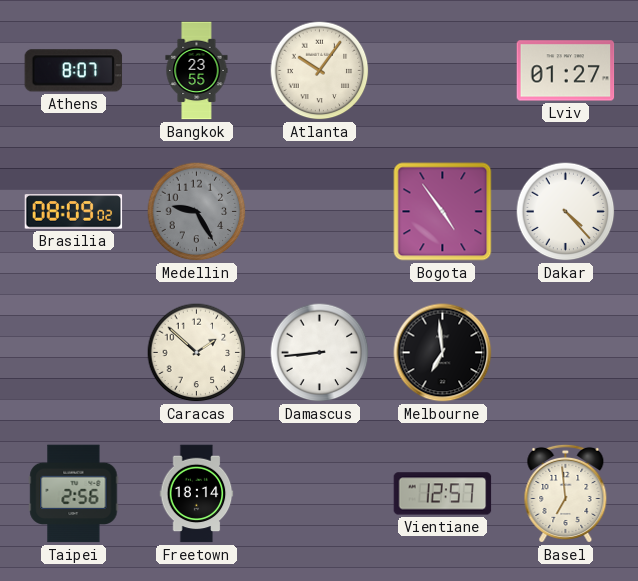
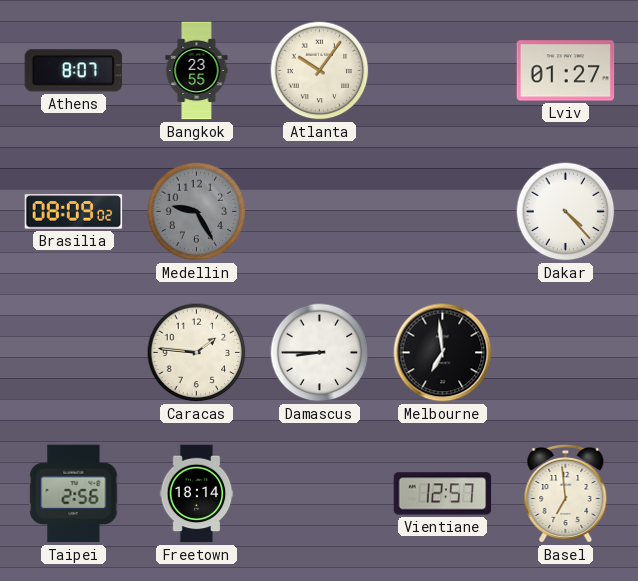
Bogota: 4:54 -> none (443, 212)
Caracas: 1:52 -> 1:46 (197, 353)
Damascus: 8:44 -> 8:45 (320, 353)
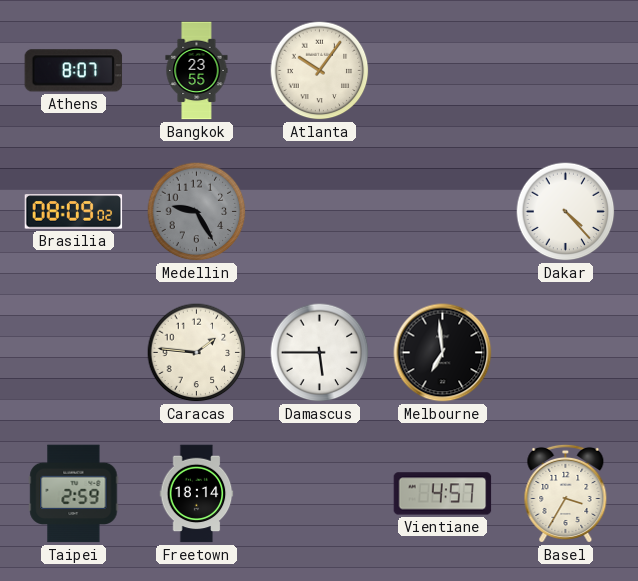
Lviv: 01:27 -> none (566, 71)
Damascus: 8:45 -> 5:45 (320, 353)
Taipei: 2:56 -> 2:59 (74, 494)
Vientiane: 12:57 -> 4:57 (443, 494)
Basel: 6:59 -> 3:35 (566, 493)
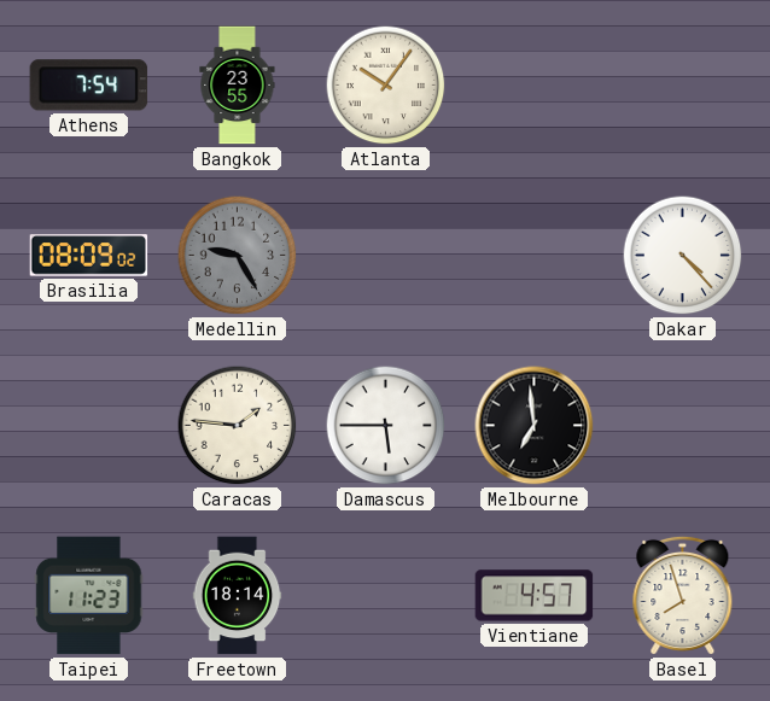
Athens: 8:07 -> 7:54 (89, 86)
Taipei: 2:59 -> 11:23 (89, 596)
Basel: 3:35 -> 7:57 (683, 595)
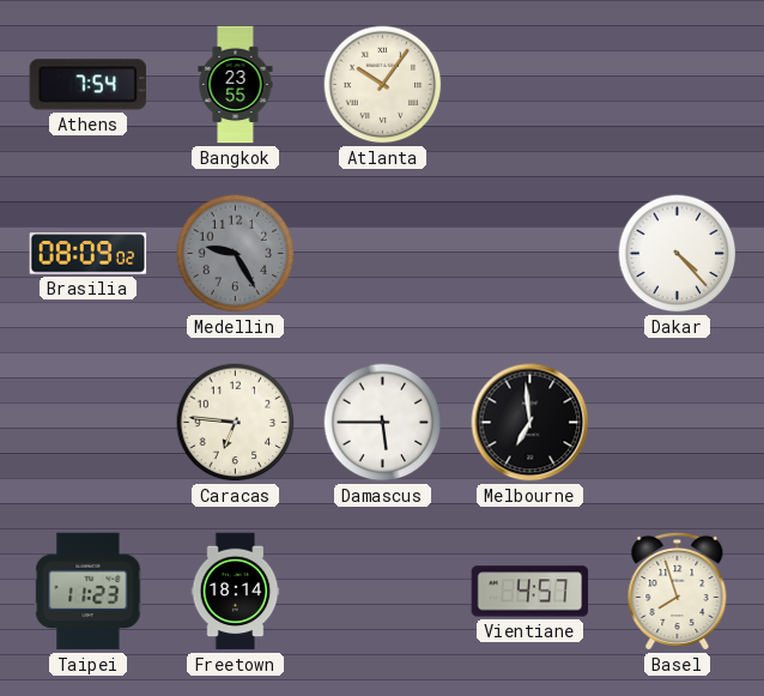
Caracas: 1:46 -> 6:46 (236, 423)
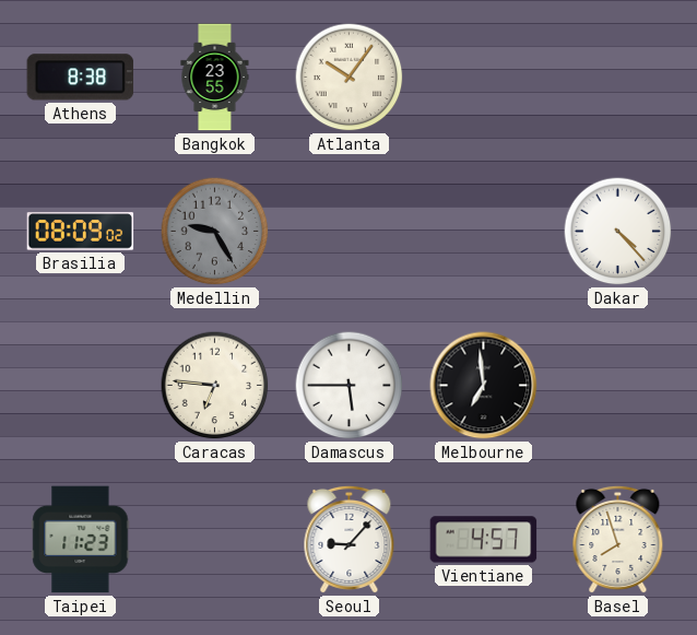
Athens: 7:54 -> 8:38 (81, 78)
Freetown: 18:14 -> none (236, 592)
Seoul: none -> 9:07 (350, 539)
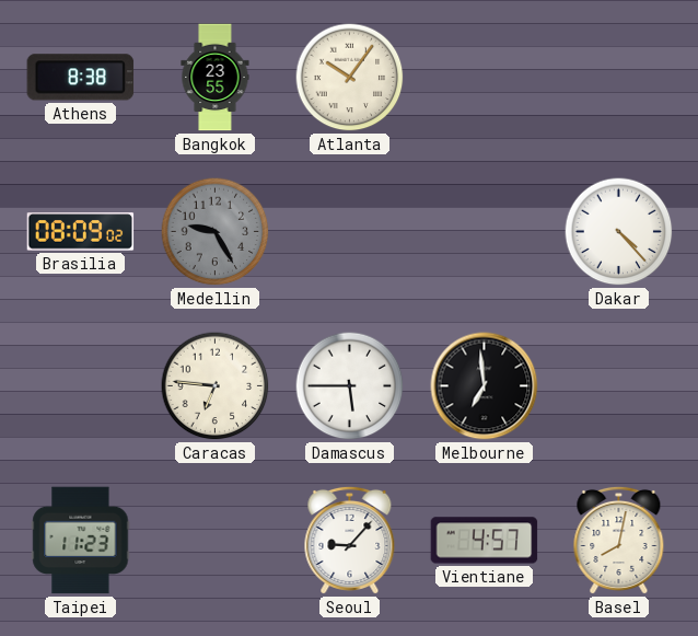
Basel: 7:57 -> 8:02 (619, 540)
